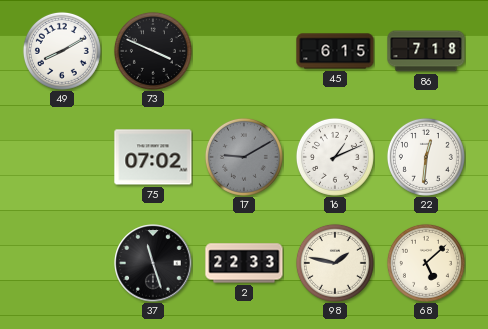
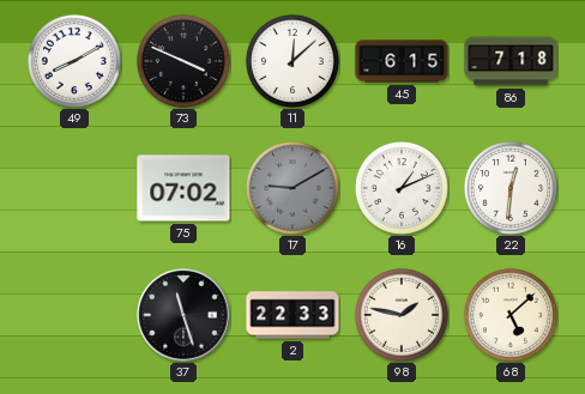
11: none -> 12:08 (292, 61)
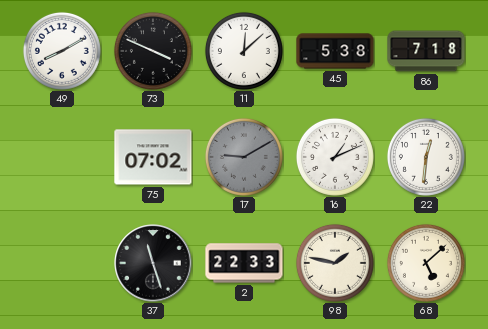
45: 6:15 -> 5:38 (335, 51)
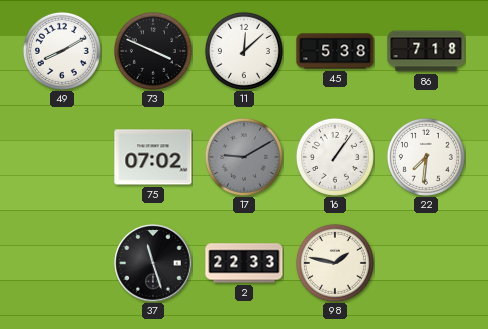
16: 1:11 -> 1:06 (335, 157)
22: 12:31 -> 7:31 (426, 157)
68: 5:08 -> none (426, 263)
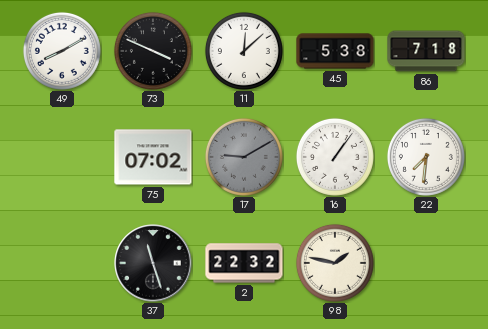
2: 22:33 -> 22:32 (244, 263)
